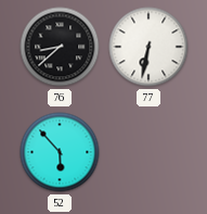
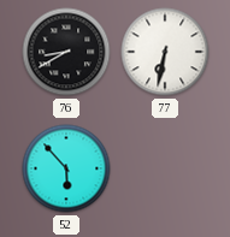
76: 8:38 -> 8:40 (66, 52)
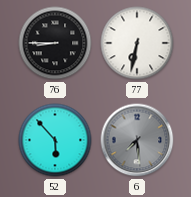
76: 8:40 -> 8:45 (55, 43)
6: none -> 7:29 (137, 140)
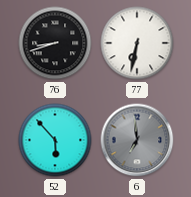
76: 8:45 -> 8:42 (55, 43)
6: 7:29 -> 6:59 (137, 140)
